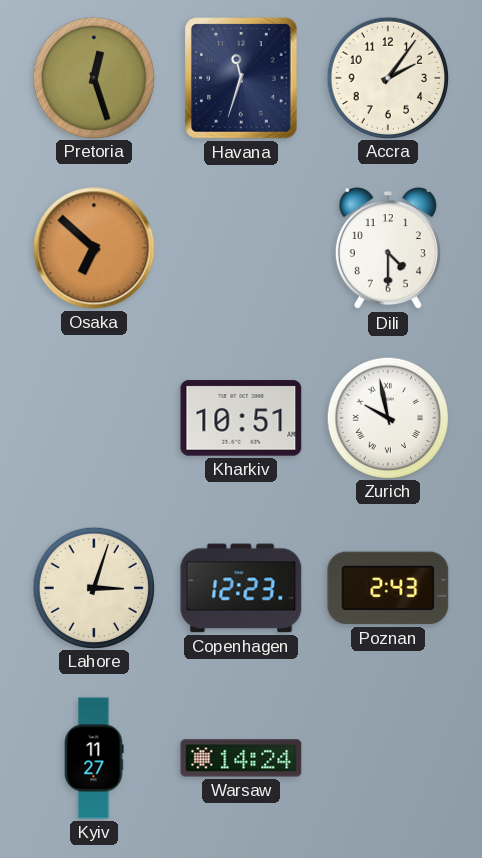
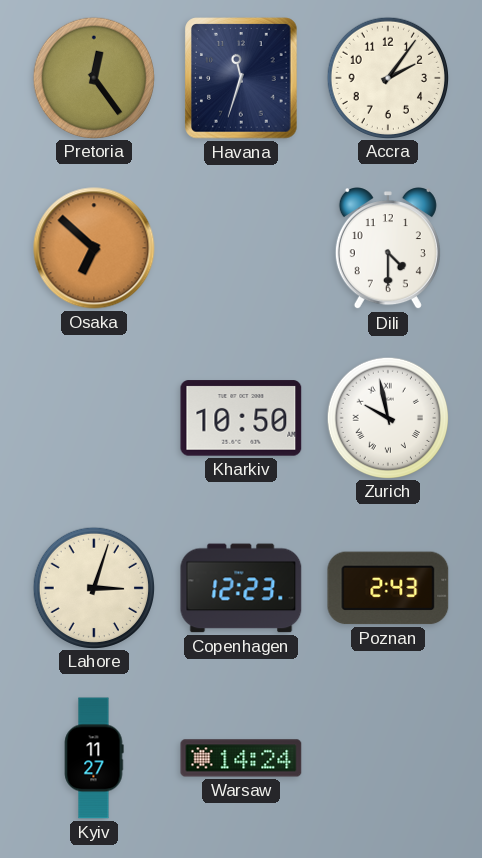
Pretoria: 12:27 -> 12:24 (93, 77)
Kharkiv: 10:51 -> 10:50 (241, 418)
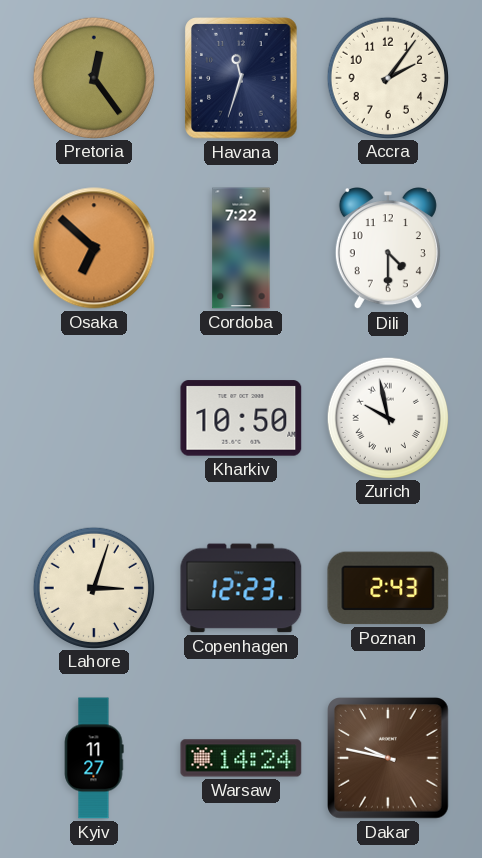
Cordoba: none -> 7:22 (241, 248)
Dakar: none -> 9:47 (389, 759)
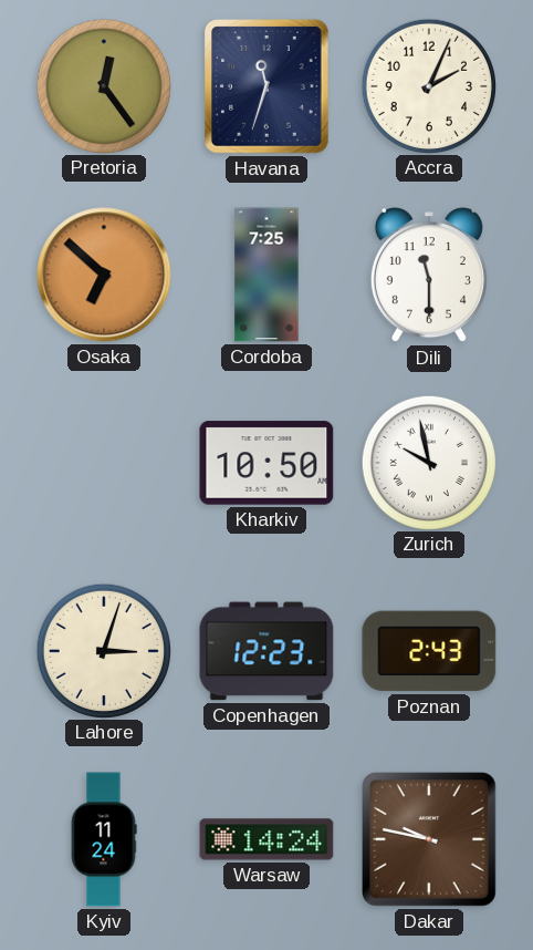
Accra: 2:06 -> 2:04 (428, 85)
Cordoba: 7:22 -> 7:25 (266, 275)
Dili: 4:30 -> 11:30 (429, 276)
Kyiv: 11:27 -> 11:24 (104, 839)
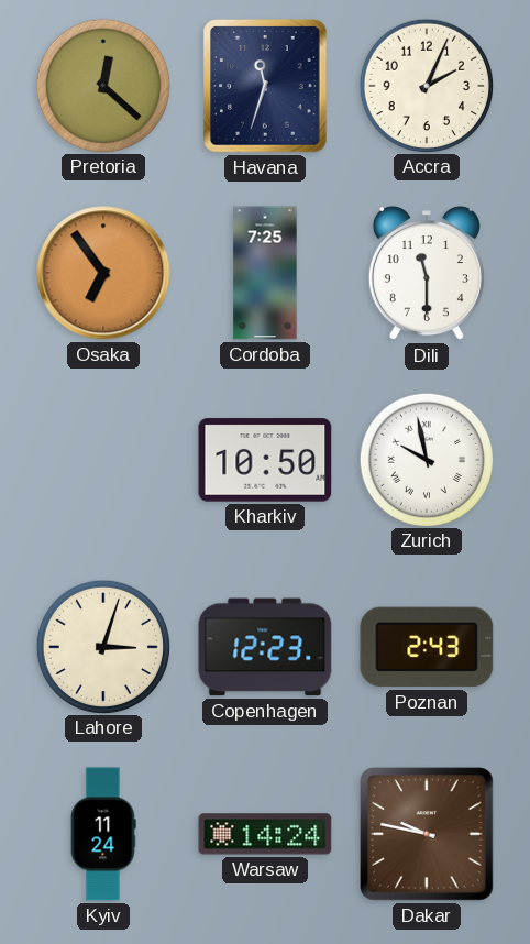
Pretoria: 12:24 -> 12:22 (102, 85)
Osaka: 6:52 -> 6:54 (103, 273)
